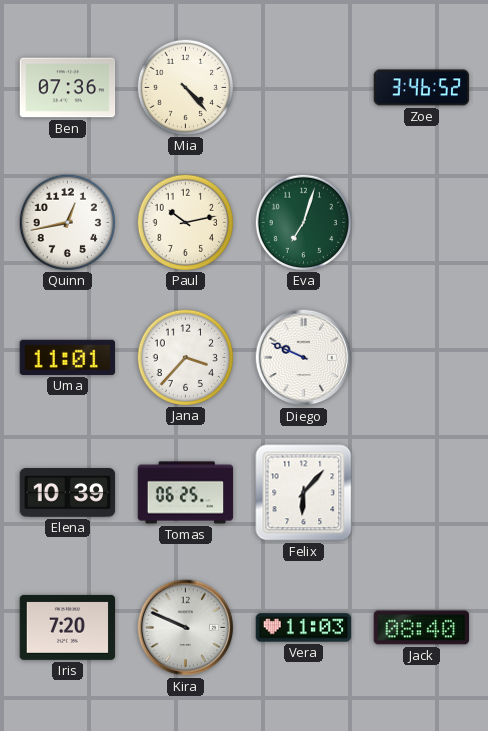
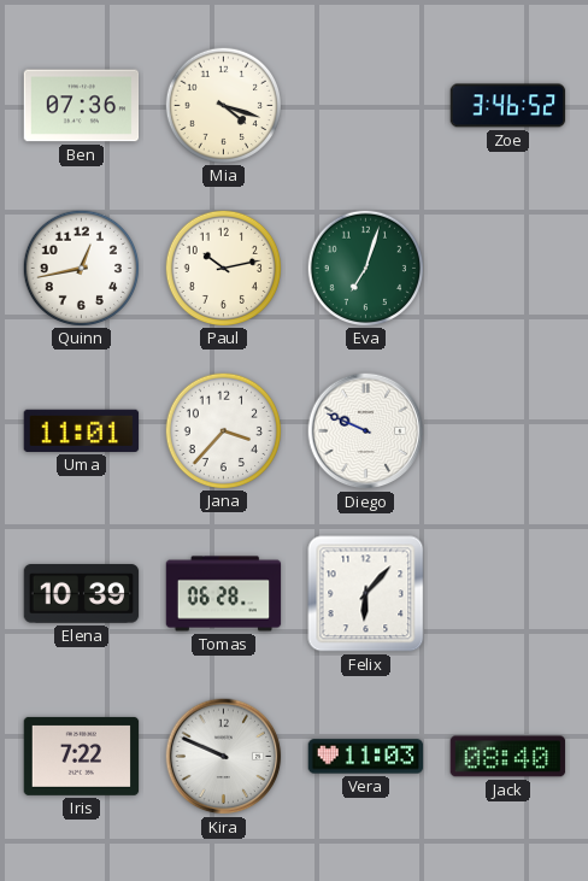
Mia: 4:23 -> 4:18 (223, 105)
Tomas: 06:25 -> 06:28 (224, 594)
Iris: 7:20 -> 7:22 (82, 756)
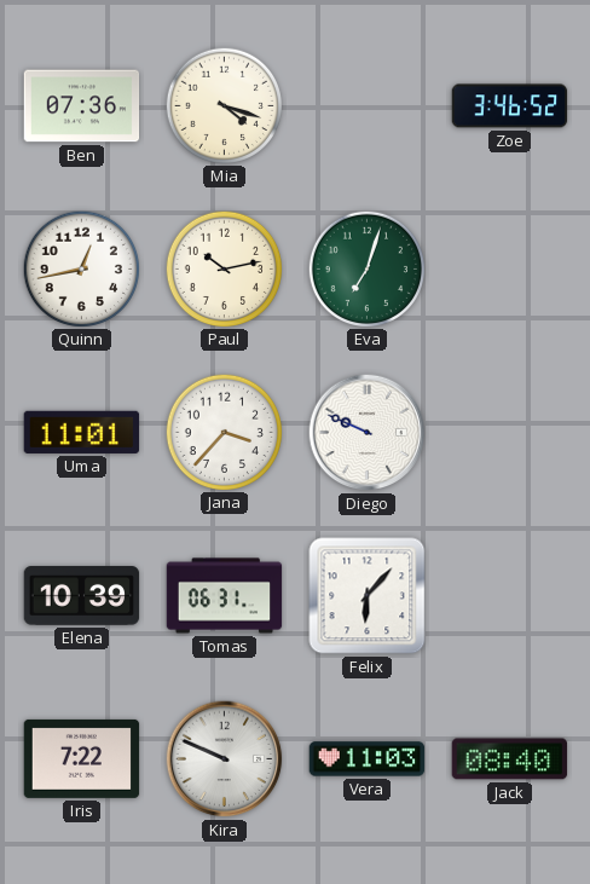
Tomas: 06:28 -> 06:31 (225, 596)
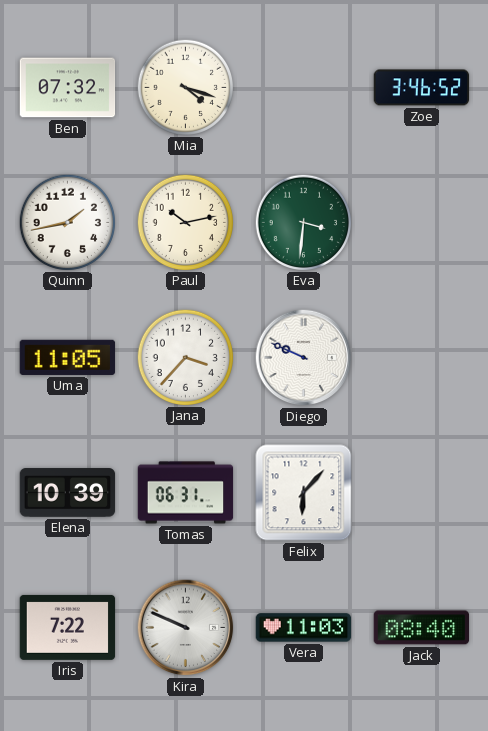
Ben: 07:36 -> 07:32 (68, 88)
Quinn: 12:43 -> 1:43 (67, 222)
Eva: 7:03 -> 3:31 (303, 222)
Uma: 11:01 -> 11:05 (68, 357)
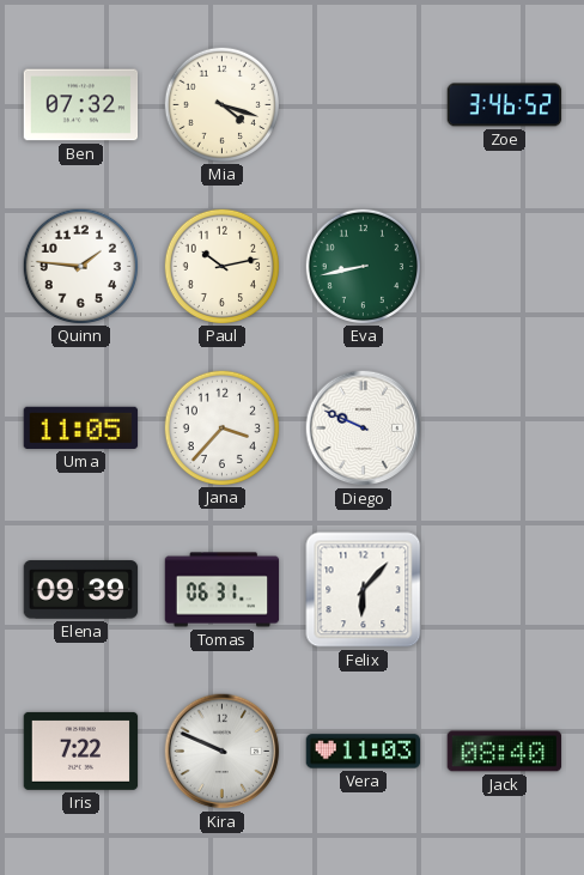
Quinn: 1:43 -> 1:46 (80, 266)
Eva: 3:31 -> 8:43 (363, 266)
Elena: 10:39 -> 09:39 (81, 590)
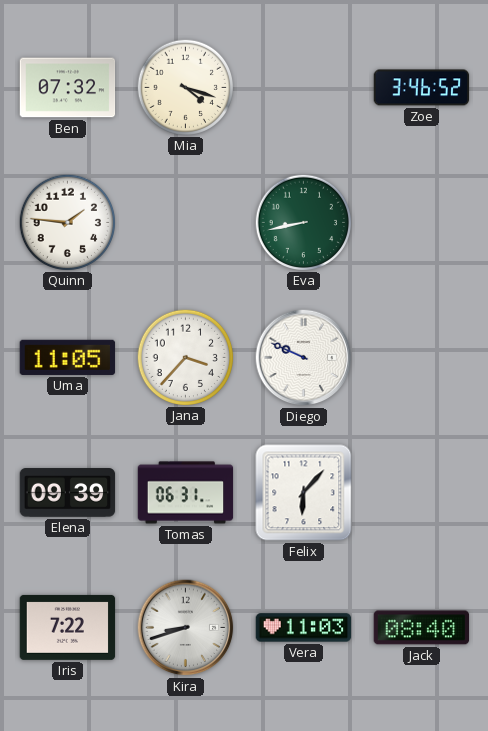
Paul: 10:13 -> none (221, 266)
Kira: 9:49 -> 8:42 (186, 628)
